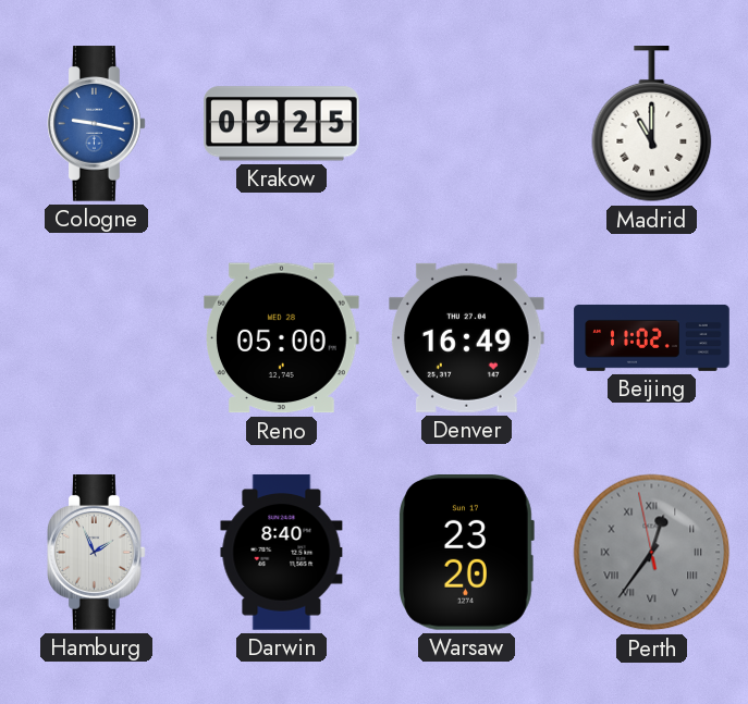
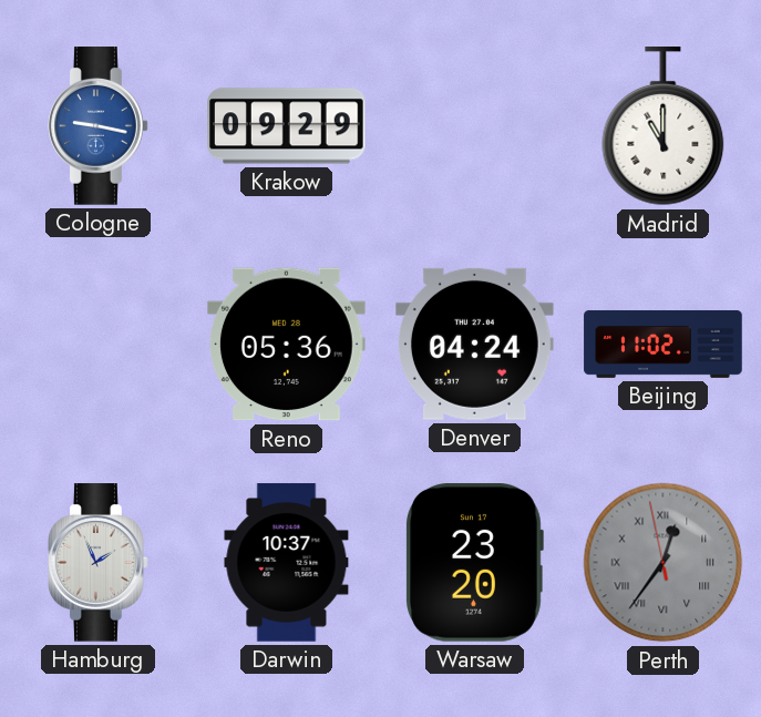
Krakow: 09:25 -> 09:29 (287, 126)
Reno: 05:00 -> 05:36 (287, 345)
Denver: 16:49 -> 04:24 (475, 344)
Darwin: 8:40 -> 10:37 (287, 563)
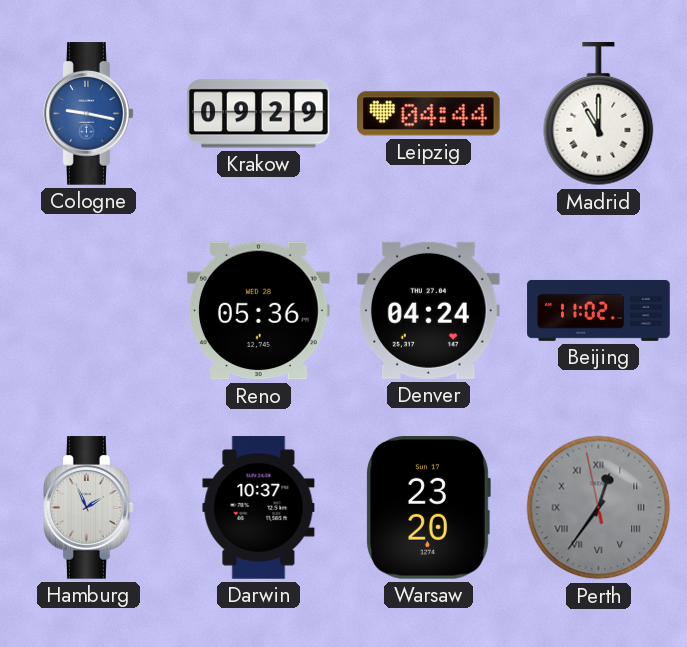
Leipzig: none -> 04:44 (429, 114)
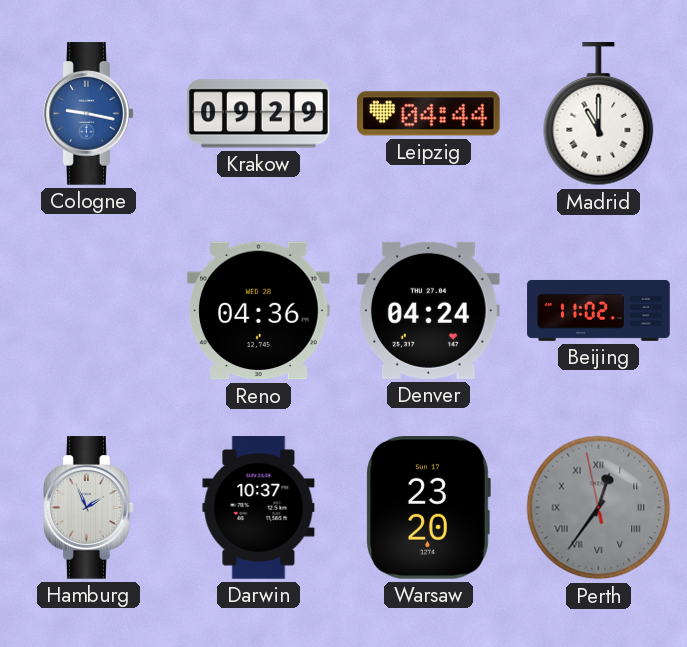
Reno: 05:36 -> 04:36 (259, 311)
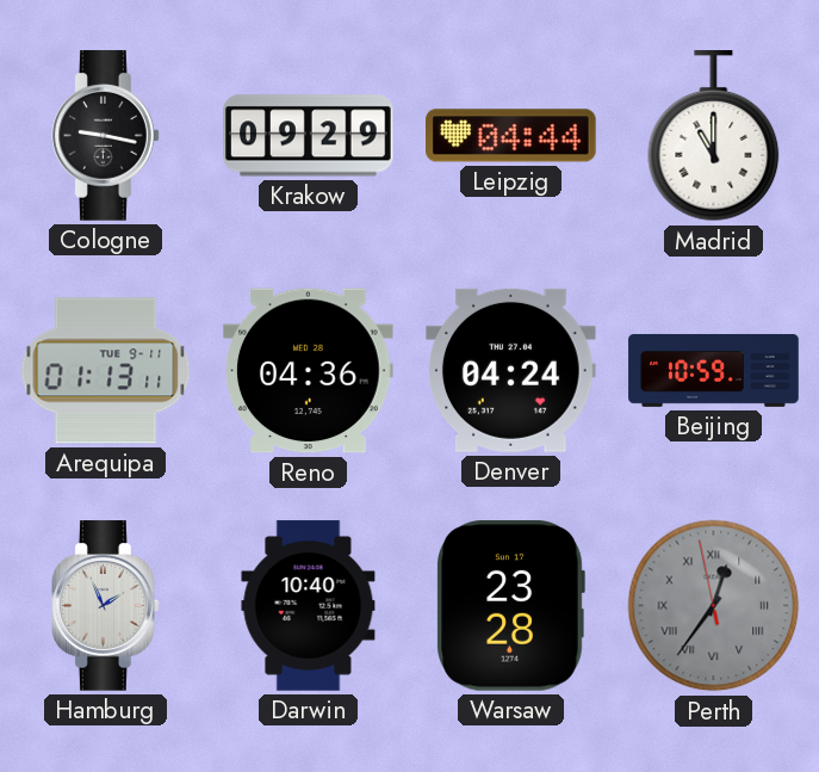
Cologne dial: blue -> black (106, 136)
Arequipa: none -> 01:13 (106, 371)
Beijing: 11:02 -> 10:59 (714, 370)
Darwin: 10:37 -> 10:40 (309, 606)
Warsaw: 23:20 -> 23:28 (510, 606)
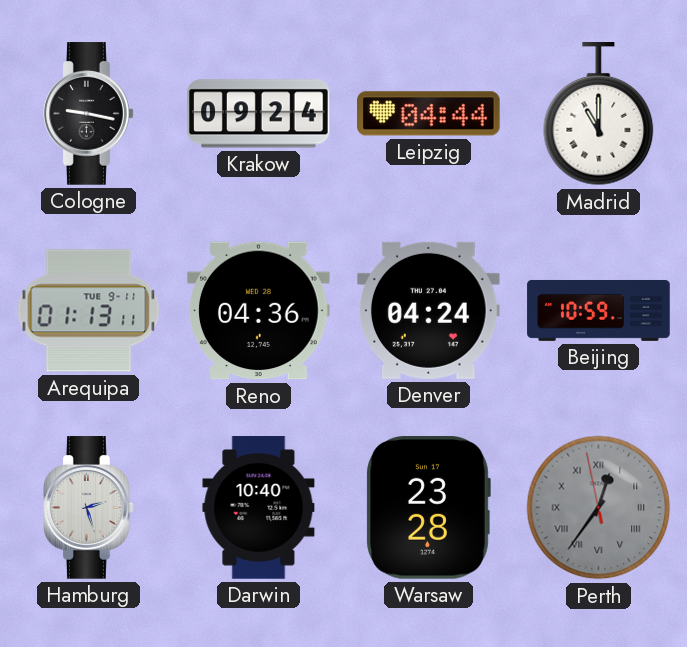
Krakow: 09:29 -> 09:24 (259, 114)
Hamburg: 1:56 -> 2:27 (89, 508)
